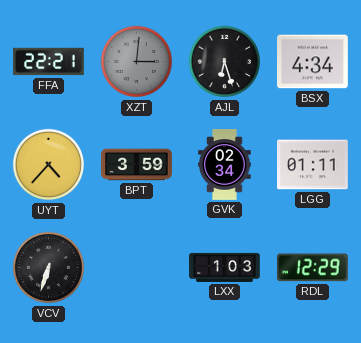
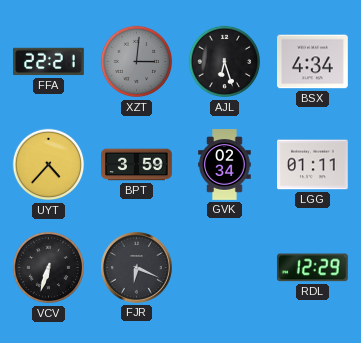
FJR: none -> 6:19 (137, 268)
LXX: 1:03 -> none (225, 267)
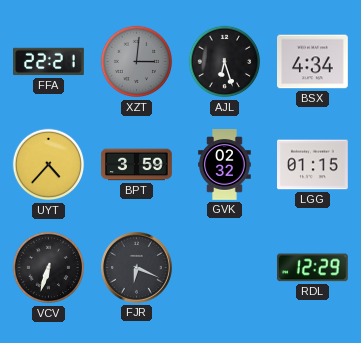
GVK: 02:34 -> 02:32 (225, 165)
LGG: 01:11 -> 01:15 (313, 165)
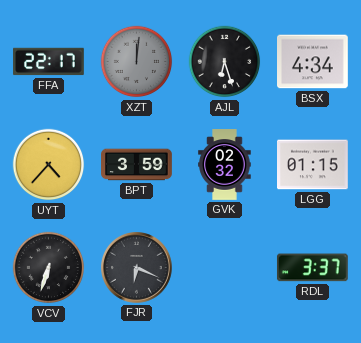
FFA: 22:21 -> 22:17 (49, 62)
XZT: 3:01 -> 12:01 (137, 62)
RDL: 12:29 -> 3:37 (312, 268)
